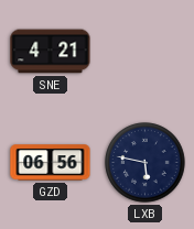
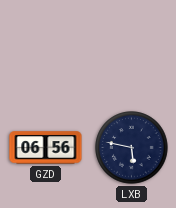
SNE: 4:21 -> none (51, 52)
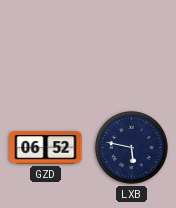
GZD: 06:56 -> 06:52 (46, 148)
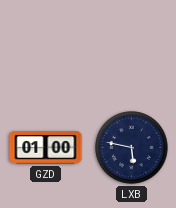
GZD: 06:52 -> 01:00 (46, 148)
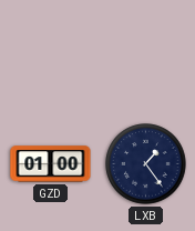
LXB: 5:47 -> 1:24 (146, 164)
